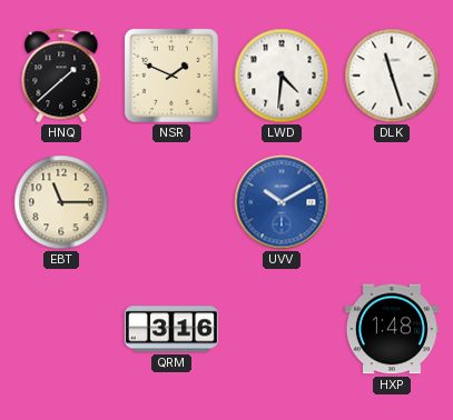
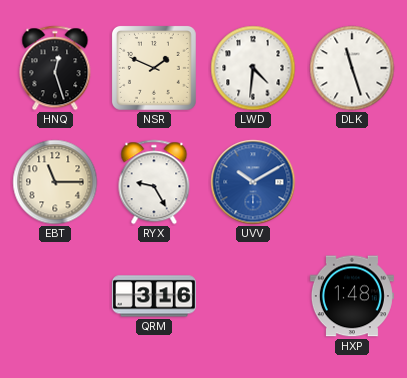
HNQ: 1:38 -> 12:27 (55, 68)
RYX: none -> 9:25 (154, 182)
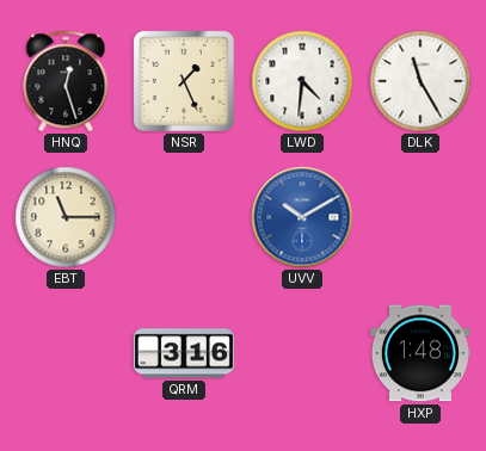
NSR: 1:49 -> 1:26 (184, 81)
DLK: 11:27 -> 11:25 (420, 81)
RYX: 9:25 -> none (154, 182)
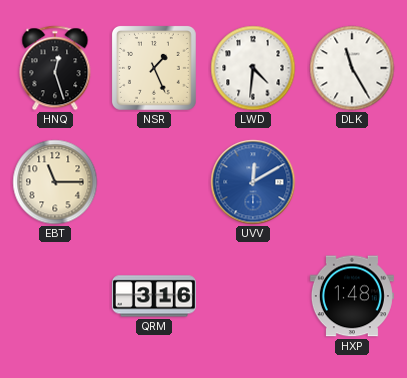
UVV: 10:10 -> 12:10 (253, 182)
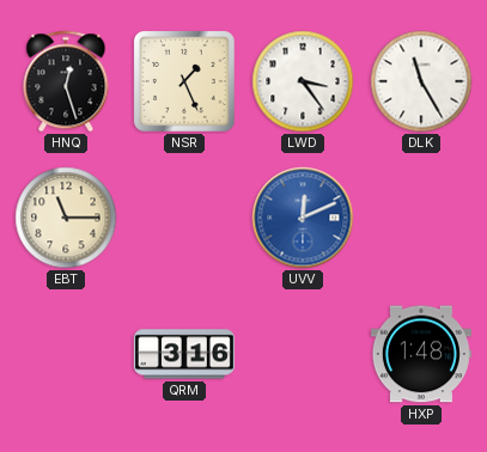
LWD: 4:31 -> 3:24 (303, 81)
UVV: 12:10 -> 12:11 (303, 218)
